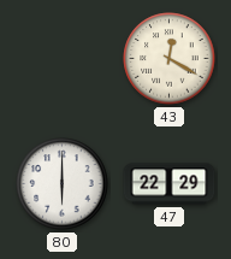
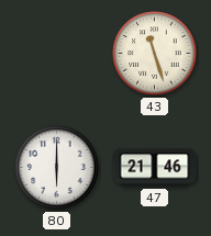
43: 12:20 -> 11:27 (155, 54)
47: 22:29 -> 21:46 (155, 168)
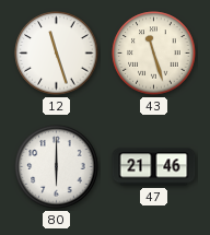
12: none -> 11:27 (57, 54)
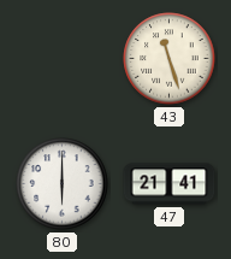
12: 11:27 -> none (57, 54)
47: 21:46 -> 21:41 (170, 184)
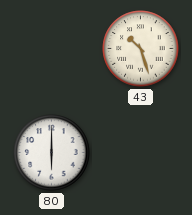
43: 11:27 -> 10:27 (141, 49)
47: 21:41 -> none (170, 184)
